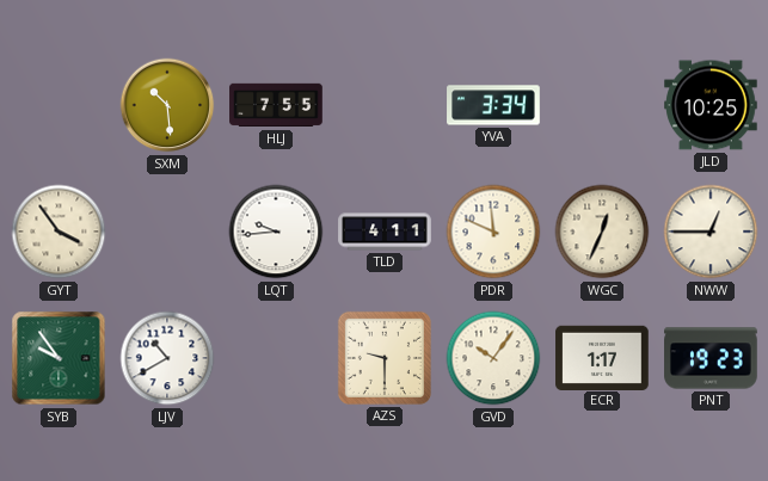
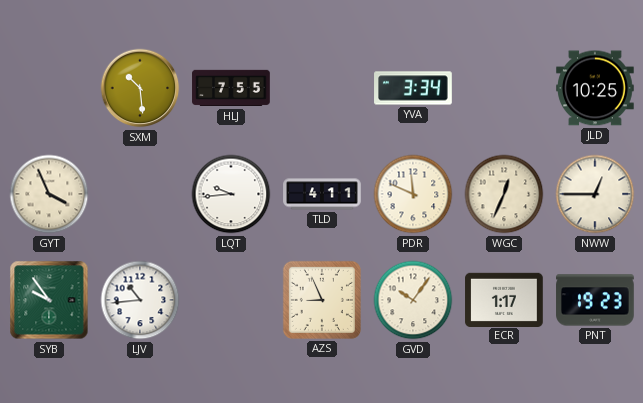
GYT: 3:54 -> 3:56 (49, 194)
LJV: 10:40 -> 10:44 (140, 300)
AZS: 9:30 -> 8:56 (322, 300)
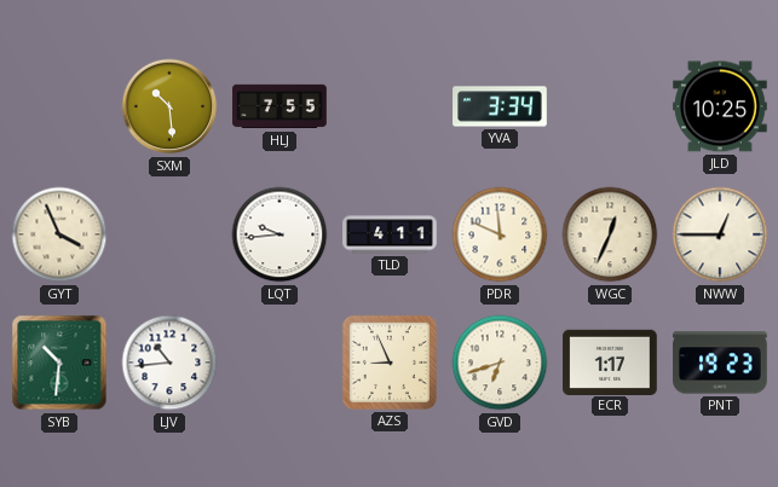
SYB: 9:54 -> 10:31 (59, 363)
GVD: 10:06 -> 6:42 (500, 363)
